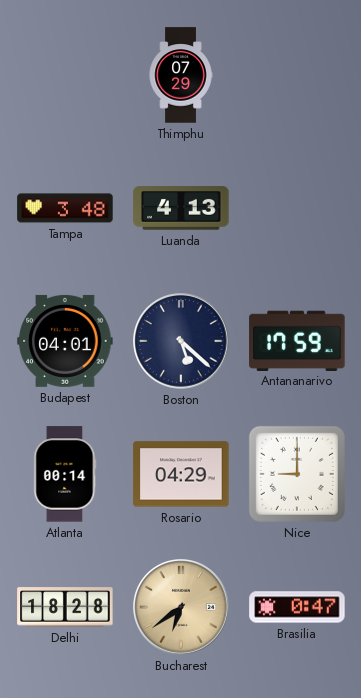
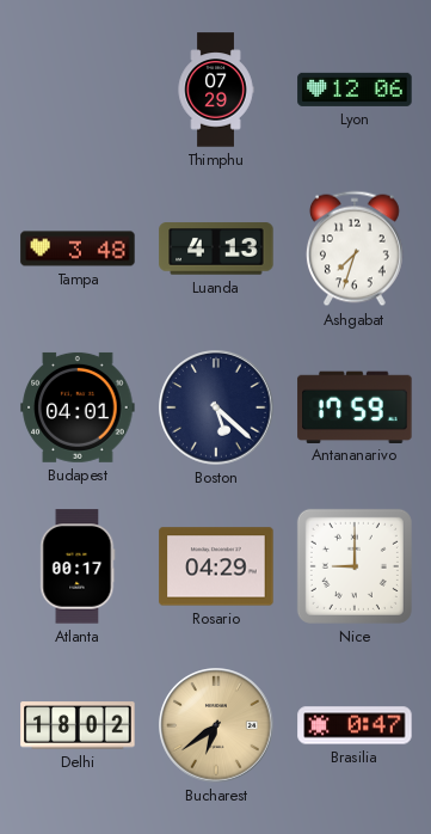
Lyon: none -> 12:06 (355, 90)
Ashgabat: none -> 7:33 (355, 249)
Atlanta: 00:14 -> 00:17 (78, 566)
Delhi: 18:28 -> 18:02 (78, 725)
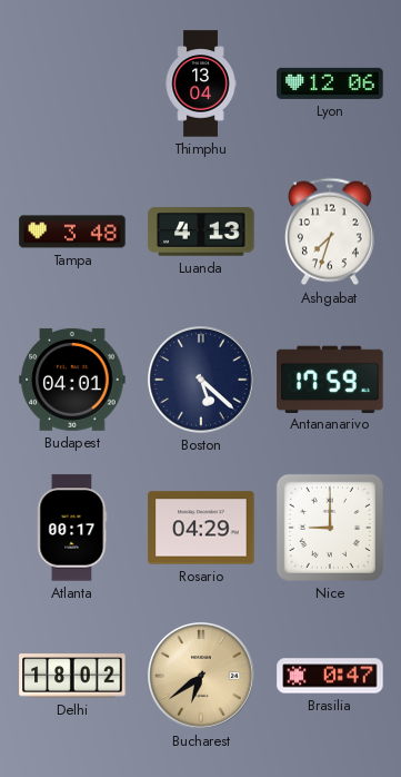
Thimphu: 07:29 -> 13:04 (201, 83)
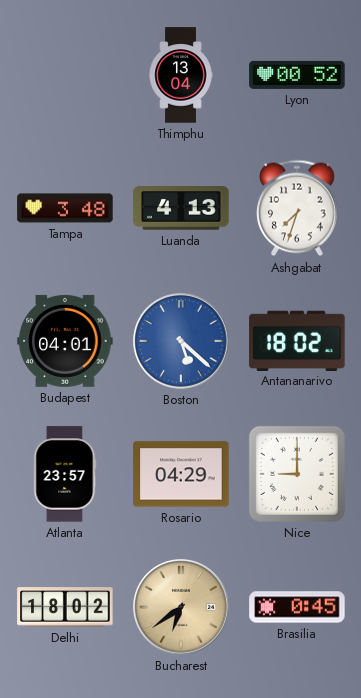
Lyon: 12:06 -> 00:52 (297, 75)
Boston dial: navy -> blue (181, 341)
Antananarivo: 17:59 -> 18:02 (297, 340)
Atlanta: 00:17 -> 23:57 (65, 474)
Brasilia: 0:47 -> 0:45 (297, 607)
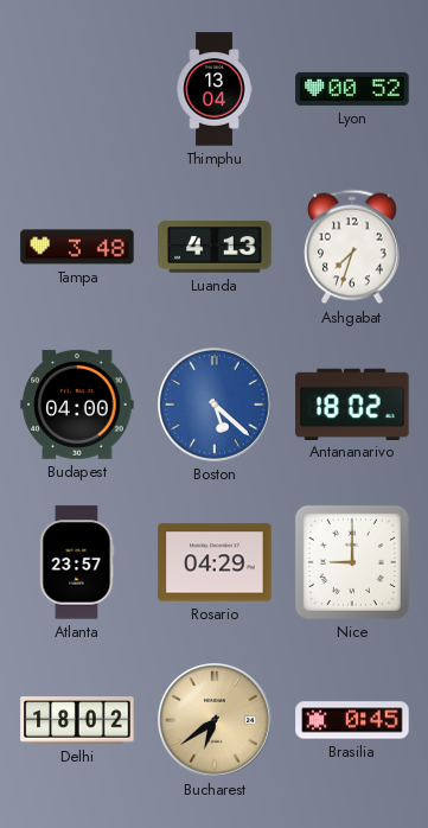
Budapest: 04:01 -> 04:00 (77, 405)
